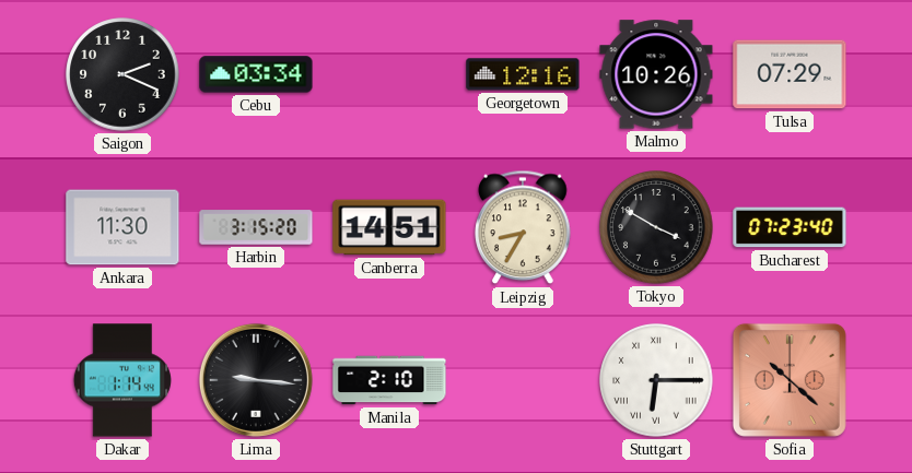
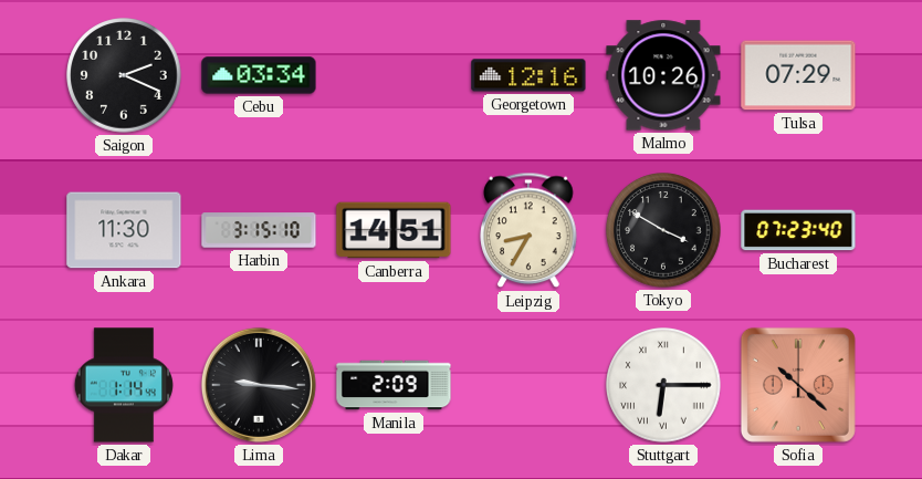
Harbin: 3:15:20 -> 3:15:10 (259, 230)
Manila: 2:10 -> 2:09 (394, 385)
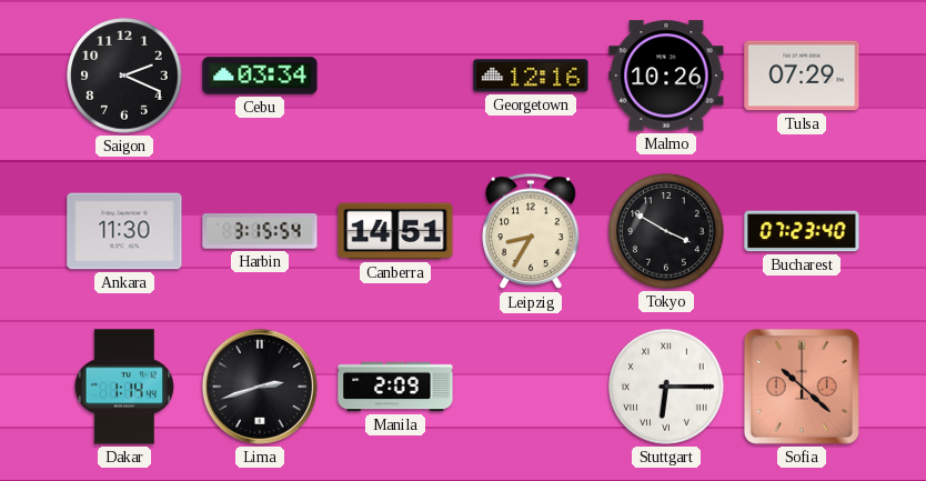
Harbin: 3:15:10 -> 3:15:54 (260, 231)
Lima: 9:16 -> 2:42 (260, 387)
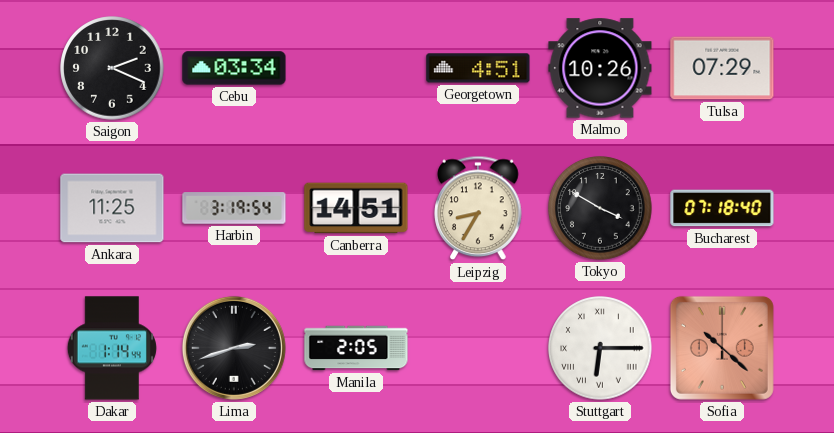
Georgetown: 12:16 -> 4:51 (478, 68)
Ankara: 11:30 -> 11:25 (112, 208)
Harbin: 3:15 -> 3:19 (234, 208)
Bucharest: 07:23 -> 07:18 (722, 208)
Manila: 2:09 -> 2:05 (356, 348)
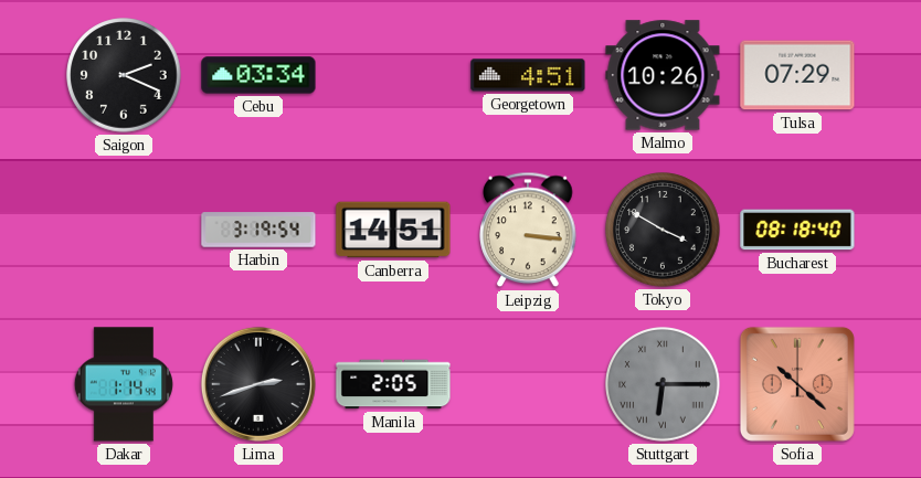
Ankara: 11:25 -> none (112, 208)
Leipzig: 8:35 -> 3:16 (528, 230)
Bucharest: 07:18 -> 08:18 (797, 230)
Stuttgart dial: white -> grey (663, 384)
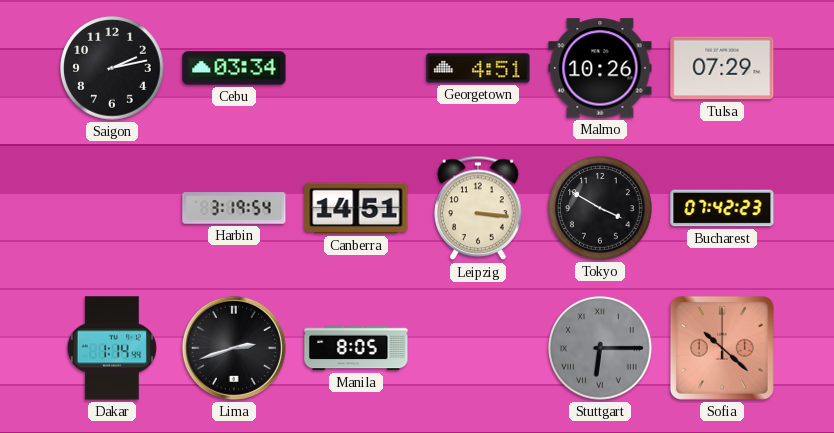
Saigon: 2:19 -> 2:13 (112, 68)
Bucharest: 08:18 -> 07:42 (722, 208)
Manila: 2:05 -> 8:05 (356, 348)
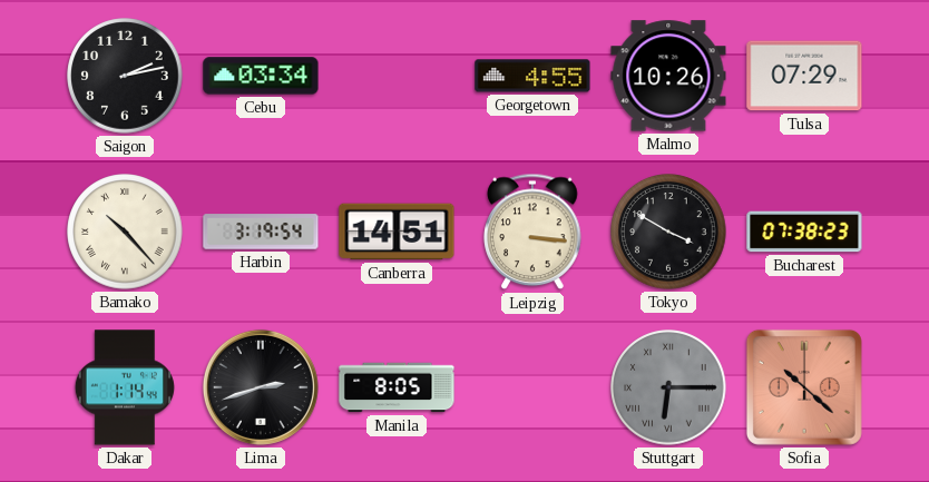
Georgetown: 4:51 -> 4:55 (532, 76)
Bamako: none -> 10:23 (125, 232)
Bucharest: 07:42 -> 07:38 (804, 232)
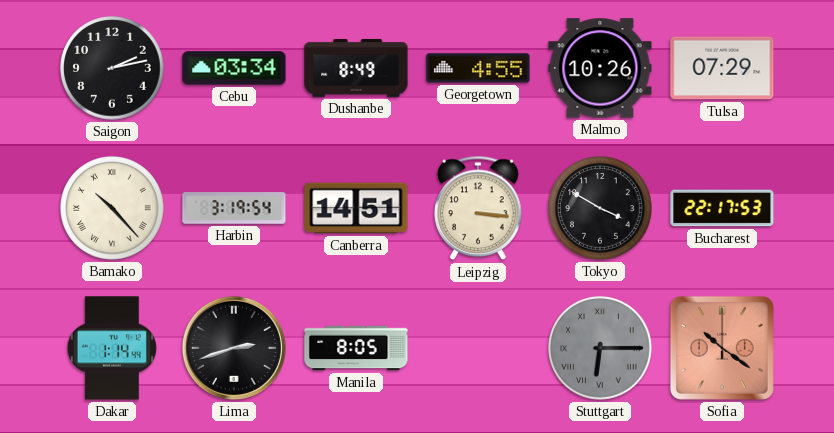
Dushanbe: none -> 8:49 (356, 68)
Bucharest: 07:38 -> 22:17 (722, 208)
Sofia: 10:22 -> 10:21 (722, 348)
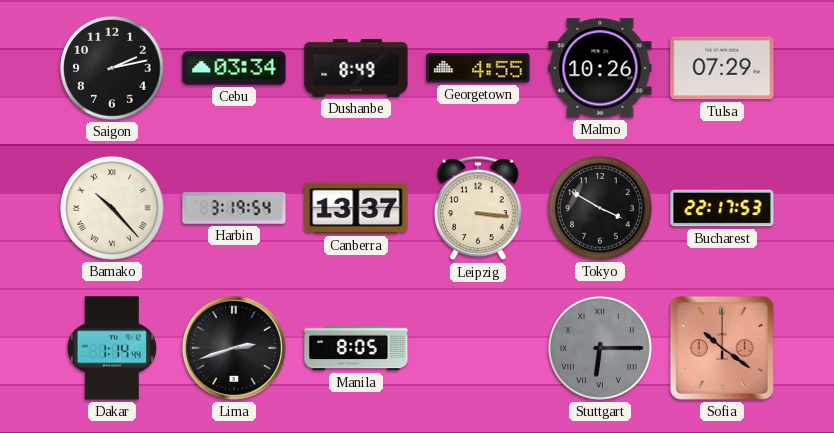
Canberra: 14:51 -> 13:37 (356, 208)
